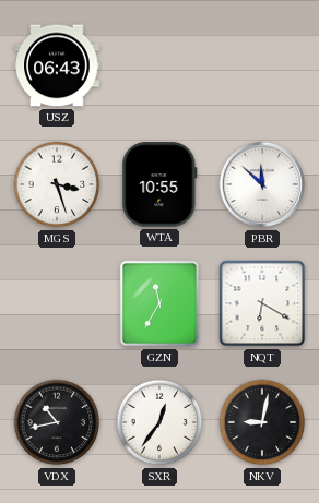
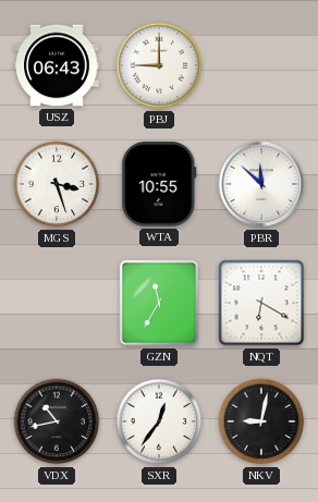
PBJ: none -> 9:00 (159, 65)
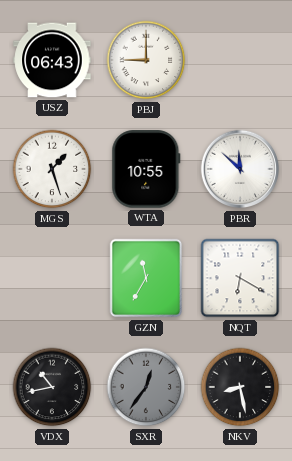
MGS: 3:27 -> 1:27 (52, 169)
SXR dial: white -> grey (146, 387)
NKV: 9:02 -> 8:28 (240, 387)
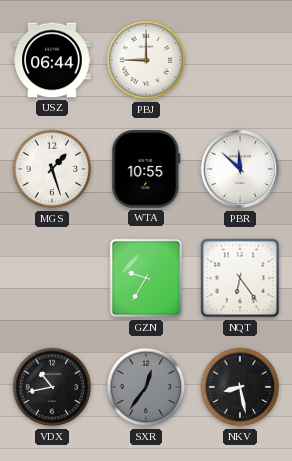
USZ: 06:43 -> 06:44 (52, 60)
GZN: 11:35 -> 9:35 (146, 278)
NQT: 6:20 -> 6:24 (240, 278)
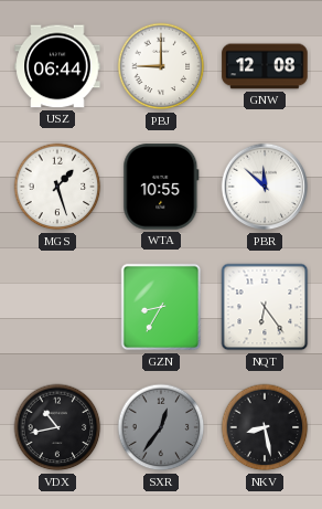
GNW: none -> 12:08 (265, 66)
GZN: 9:35 -> 8:35 (161, 307)
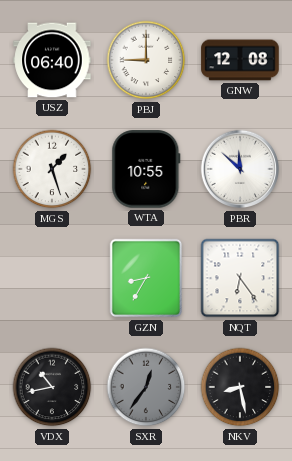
USZ: 06:44 -> 06:40 (52, 60)
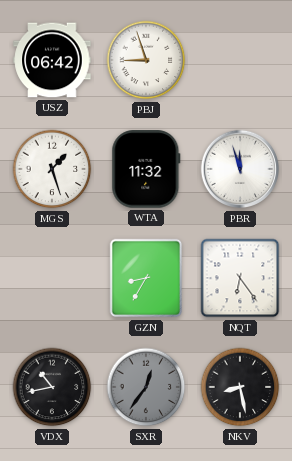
USZ: 06:40 -> 06:42 (52, 60)
PBJ: 9:00 -> 8:57 (146, 60)
GNW: 12:08 -> none (240, 60)
WTA: 10:55 -> 11:32 (146, 169)
PBR: 11:52 -> 11:57 (240, 169)
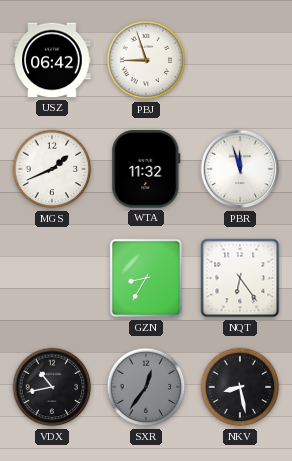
MGS: 1:27 -> 1:41 (52, 169)
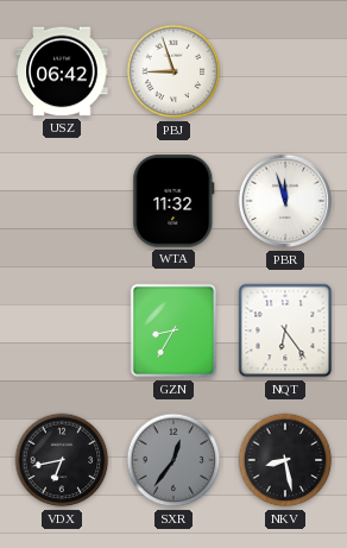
MGS: 1:41 -> none (52, 169)
VDX: 10:43 -> 6:43 (62, 460)
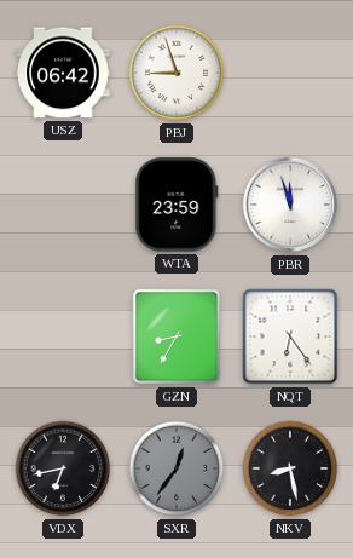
WTA: 11:32 -> 23:59 (176, 205)
